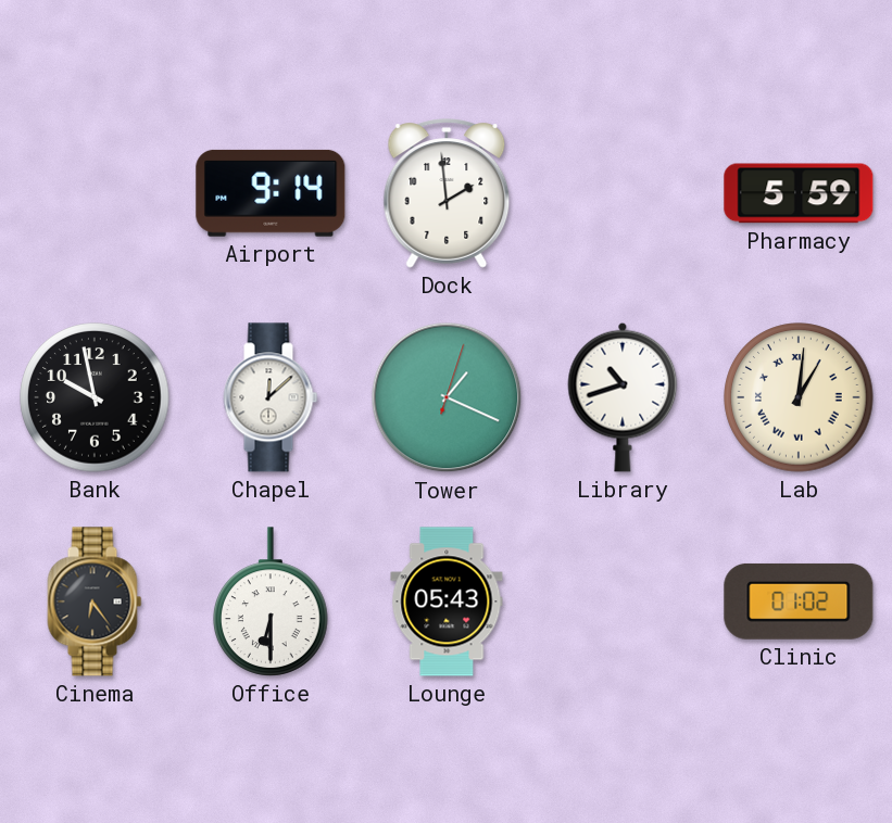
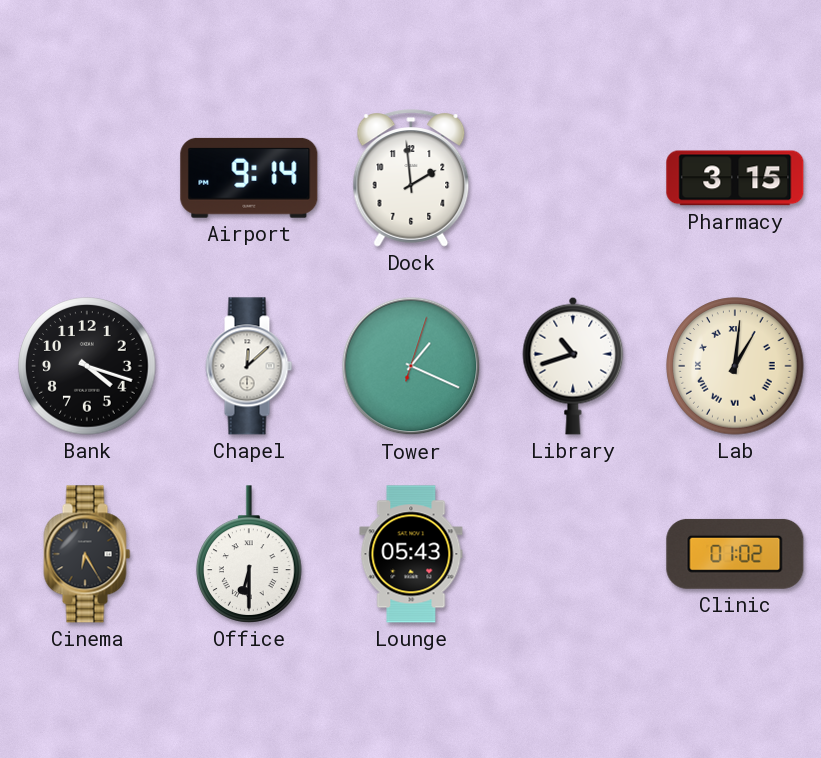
Pharmacy: 5:59 -> 3:15 (735, 178)
Bank: 9:58 -> 4:18 (87, 366)
Cinema: 6:24 -> 6:25 (87, 554)
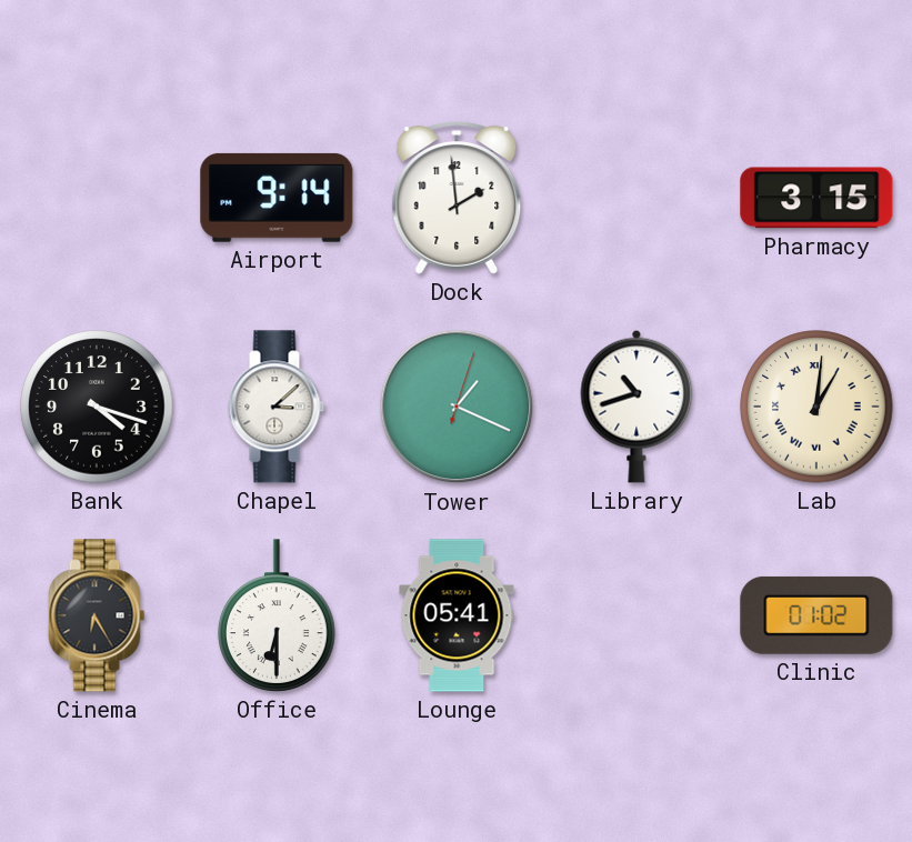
Chapel: 12:08 -> 3:08 (277, 407)
Lounge: 05:43 -> 05:41 (457, 615)
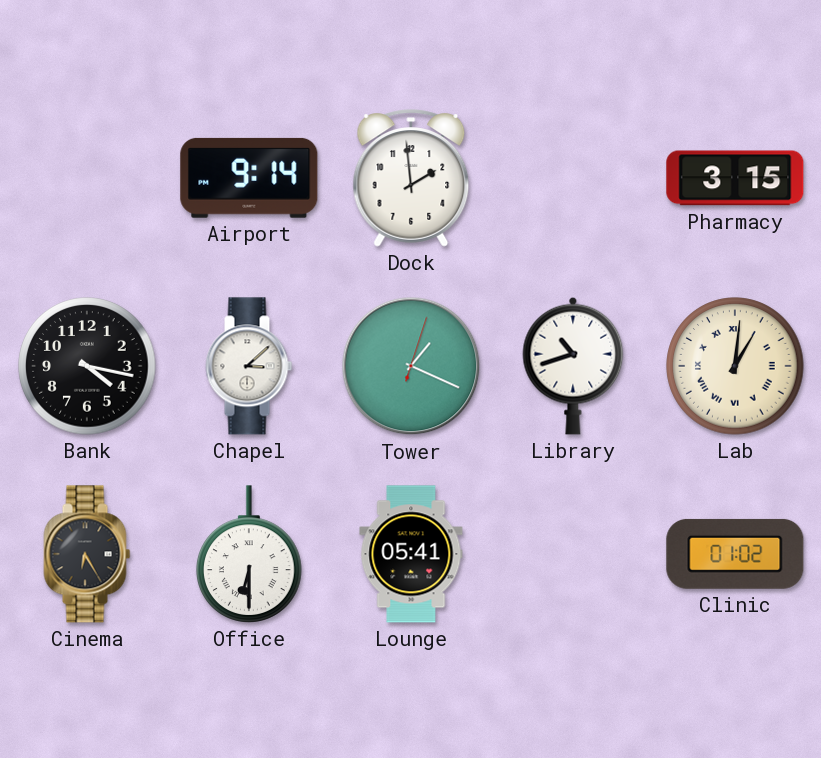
Bank: 4:18 -> 4:17 (87, 366)
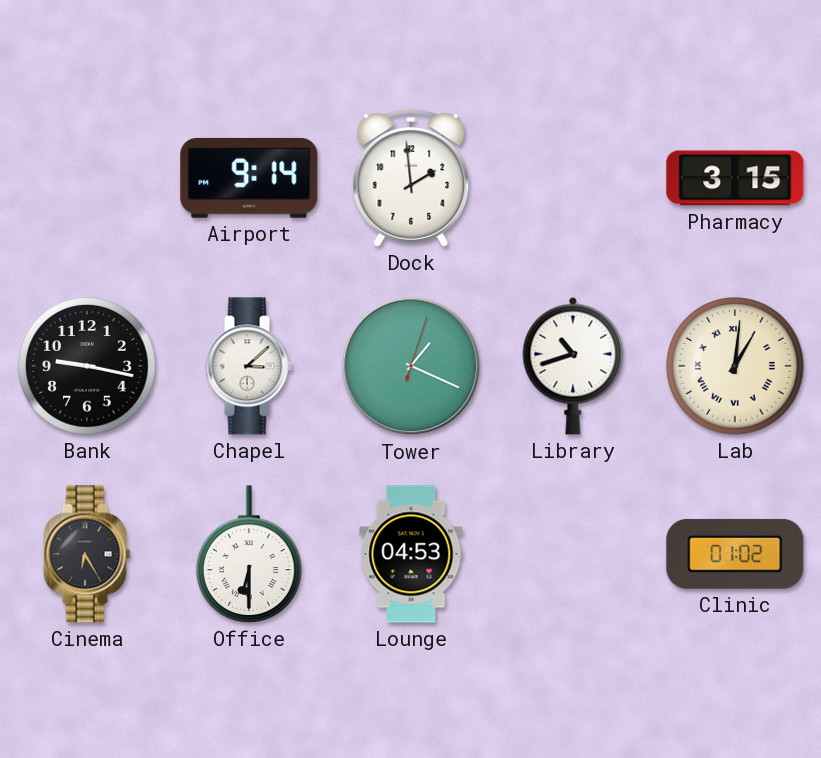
Bank: 4:17 -> 9:17 (87, 366)
Lounge: 05:41 -> 04:53 (411, 554)
